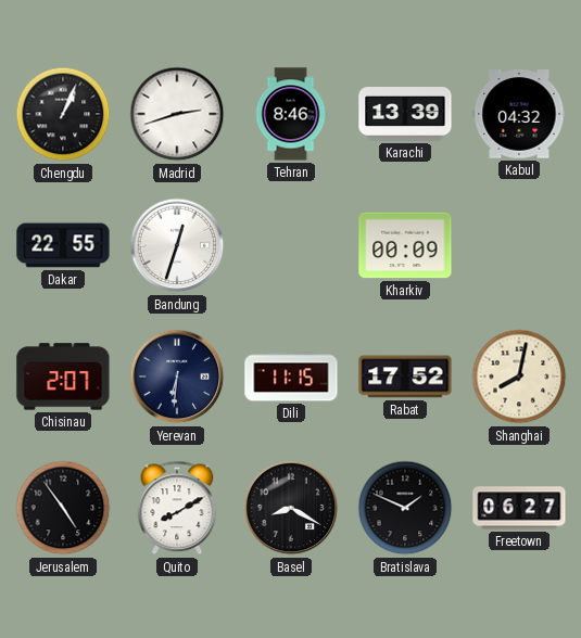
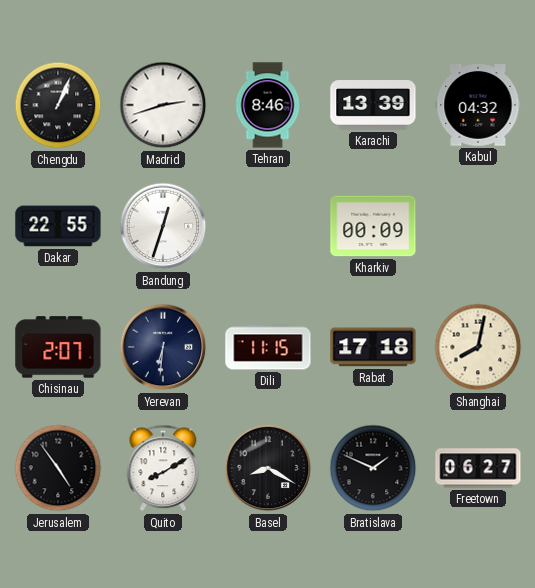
Rabat: 17:52 -> 17:18 (373, 347)
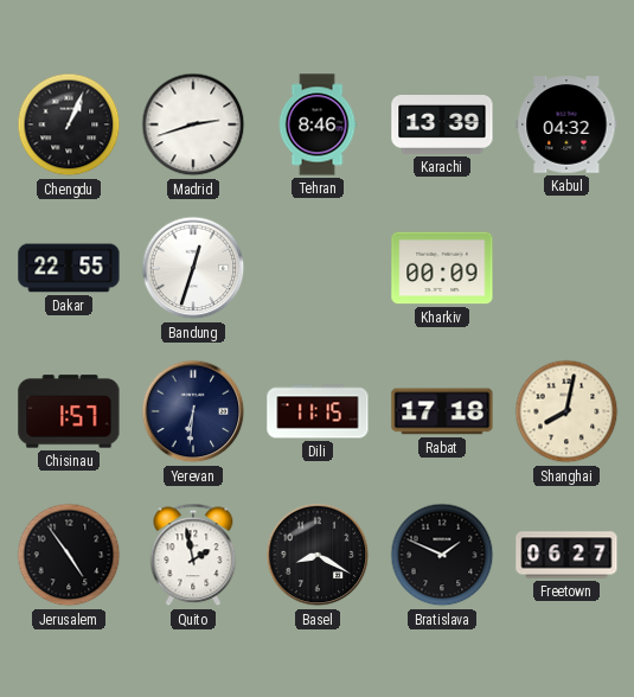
Chisinau: 2:07 -> 1:57 (69, 411)
Quito: 8:10 -> 1:58 (193, 555)
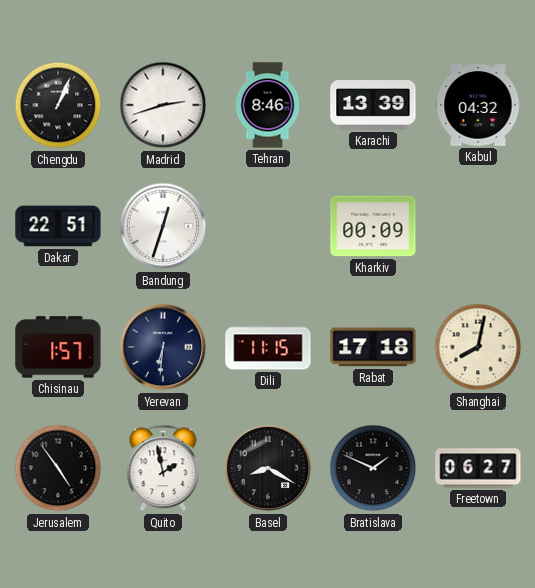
Dakar: 22:55 -> 22:51 (58, 226)
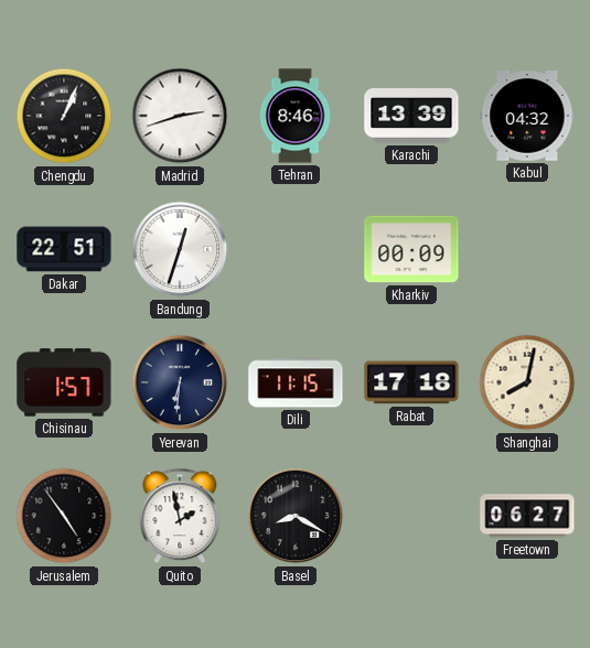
Bratislava: 1:49 -> none (373, 468)
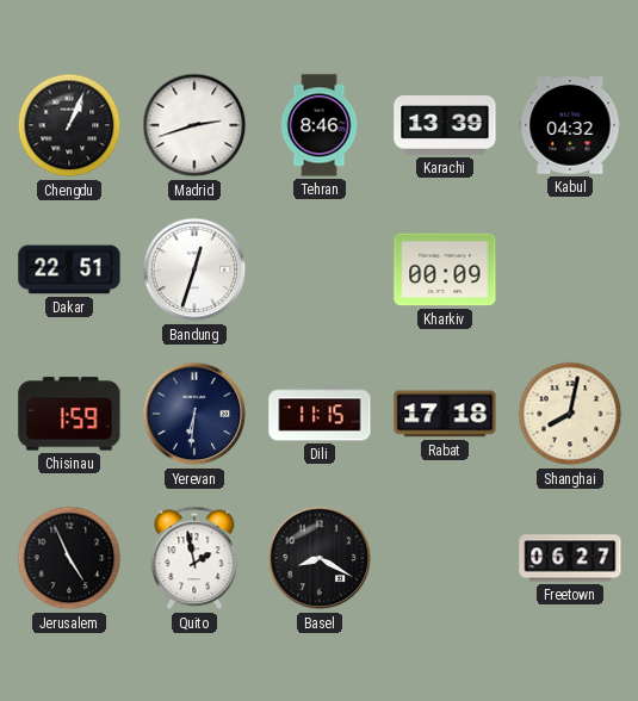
Chisinau: 1:57 -> 1:59 (69, 414)
Jerusalem: 4:54 -> 4:56 (69, 558)
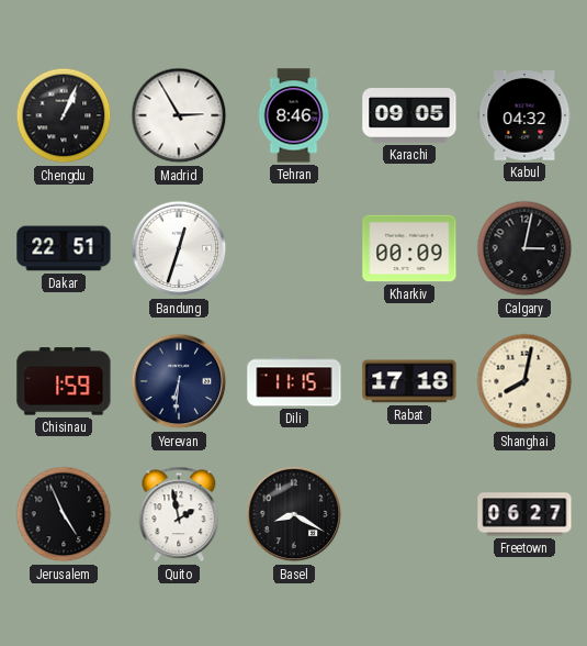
Madrid: 2:42 -> 2:55 (179, 115)
Karachi: 13:39 -> 09:05 (409, 116)
Calgary: none -> 3:02 (524, 248)
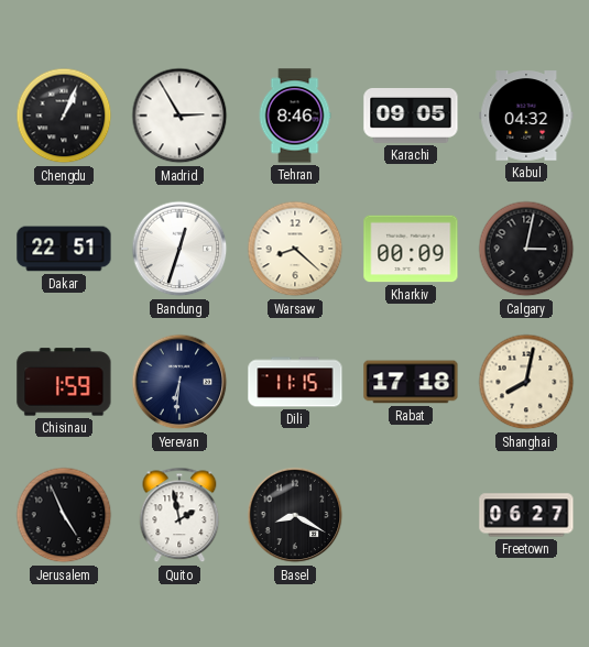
Warsaw: none -> 8:22 (295, 249)
